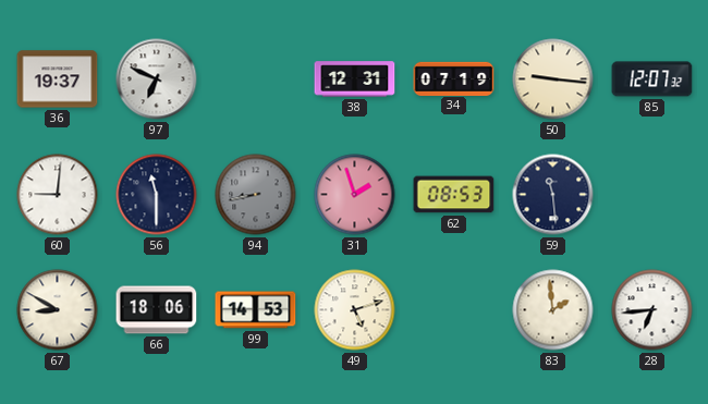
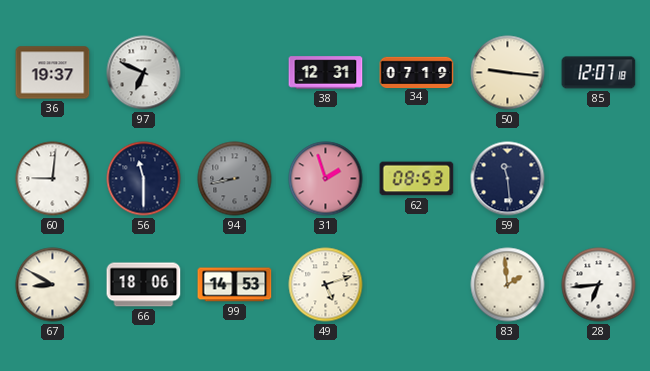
85: 12:07:32 -> 12:07:18 (599, 73)
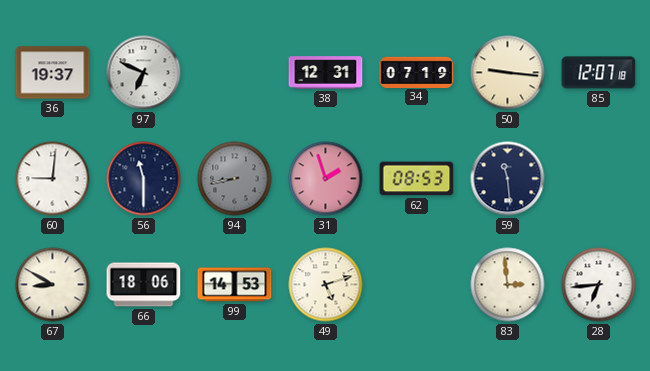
83: 1:59 -> 2:59 (508, 285)
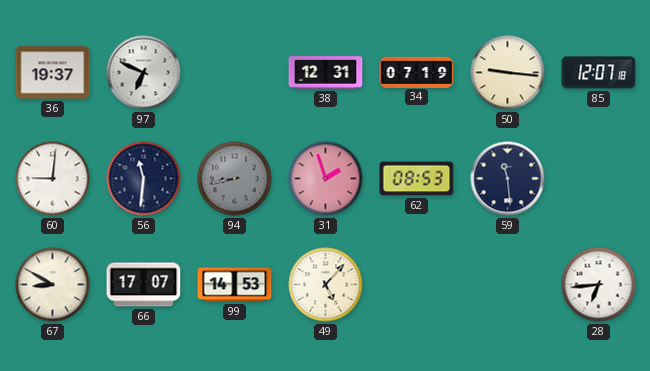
56: 11:30 -> 11:31 (144, 179)
66: 18:06 -> 17:07 (144, 285)
49: 5:12 -> 5:07 (326, 285)
83: 2:59 -> none (508, 285)
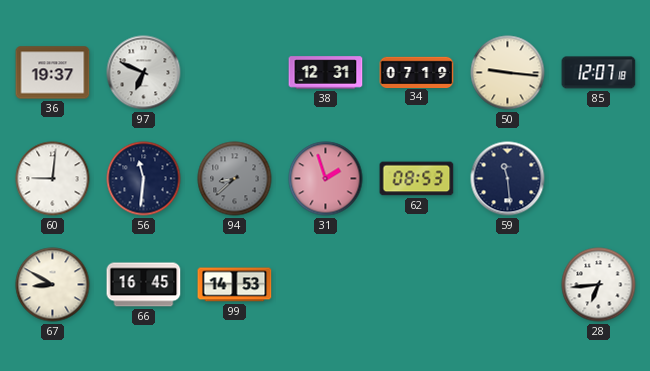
94: 8:43 -> 8:38 (235, 179)
66: 17:07 -> 16:45 (144, 285)
49: 5:07 -> none (326, 285)
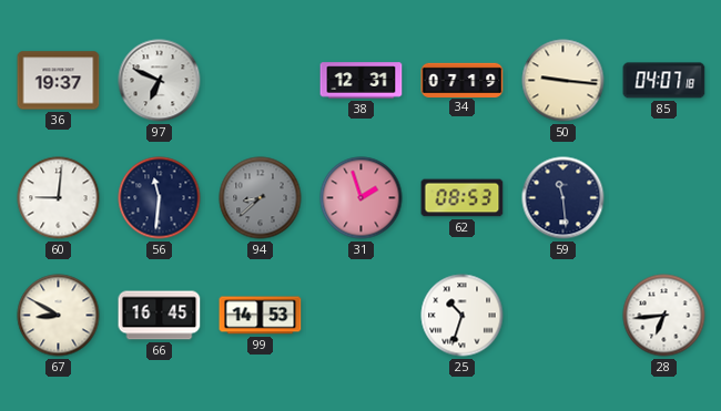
85: 12:07 -> 04:07 (664, 81)
25: none -> 10:33 (463, 316)
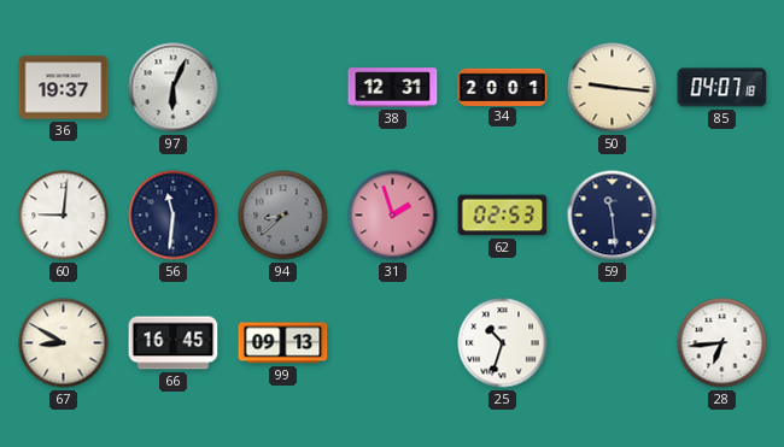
97: 6:49 -> 6:04 (174, 88)
34: 07:19 -> 20:01 (503, 87)
62: 08:53 -> 02:53 (503, 216)
99: 14:53 -> 09:13 (283, 343)
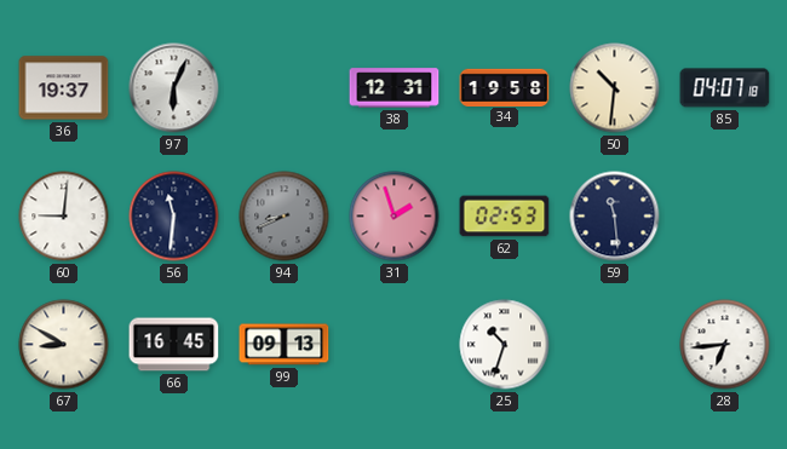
34: 20:01 -> 19:58 (505, 87)
50: 9:16 -> 10:31 (615, 88)
94: 8:38 -> 8:41 (285, 217)
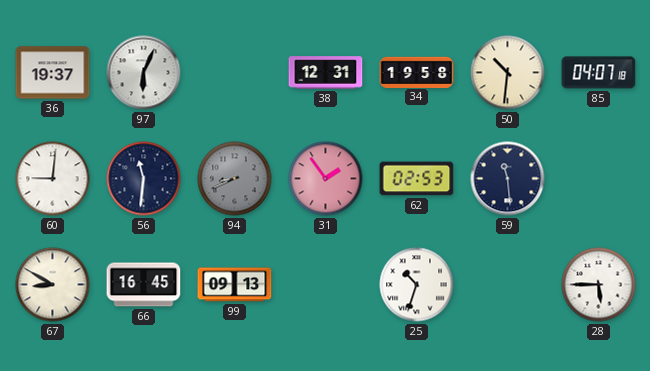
31: 1:57 -> 1:54 (326, 179)
28: 6:44 -> 5:45 (599, 285)
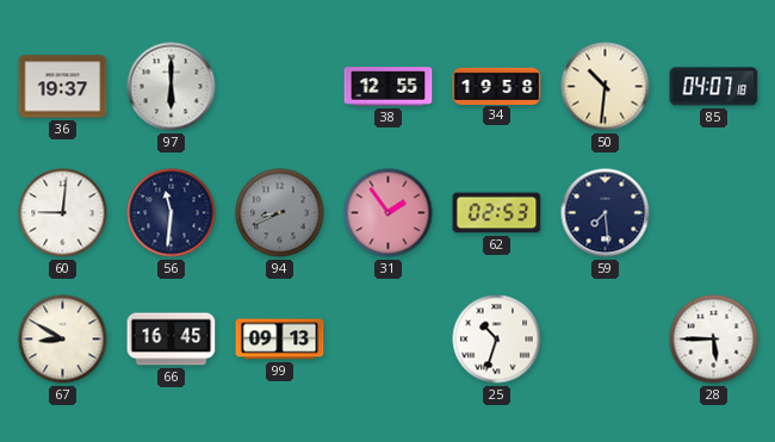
97: 6:04 -> 6:00 (172, 87)
38: 12:31 -> 12:55 (389, 87)
59: 11:29 -> 7:29 (606, 213)
